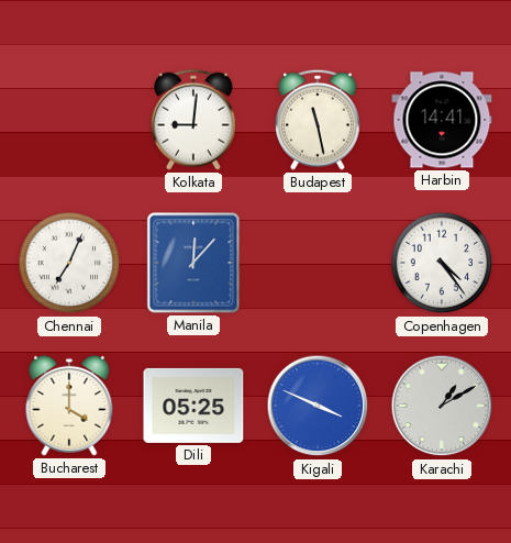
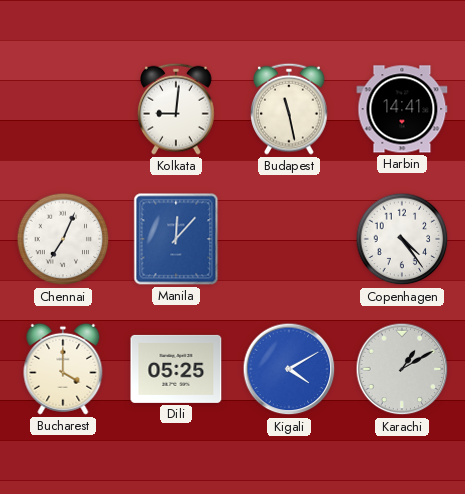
Kigali: 3:49 -> 4:10 (289, 369)
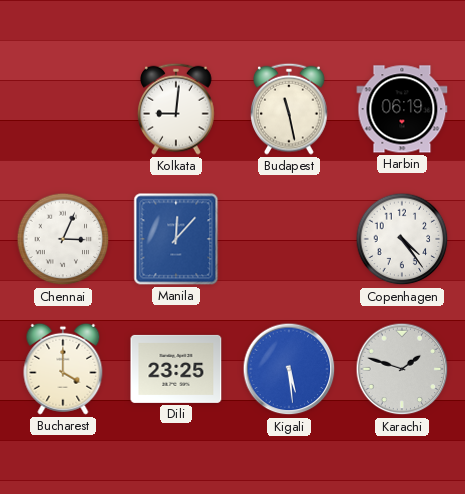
Harbin: 14:41 -> 06:19 (402, 109)
Chennai: 7:04 -> 3:04 (63, 239)
Dili: 05:25 -> 23:25 (176, 369)
Kigali: 4:10 -> 5:29 (289, 369)
Karachi: 1:10 -> 1:48 (402, 369)
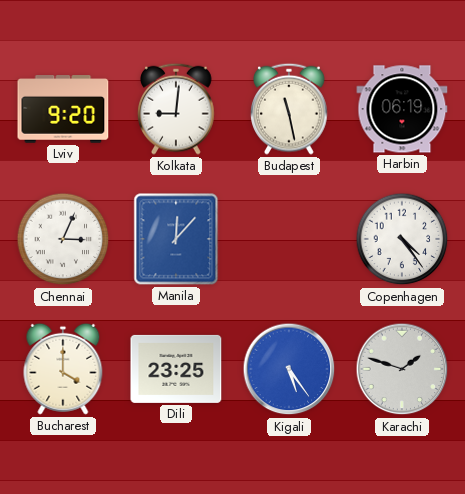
Lviv: none -> 9:20 (63, 109)
Kigali: 5:29 -> 5:24 (289, 369)
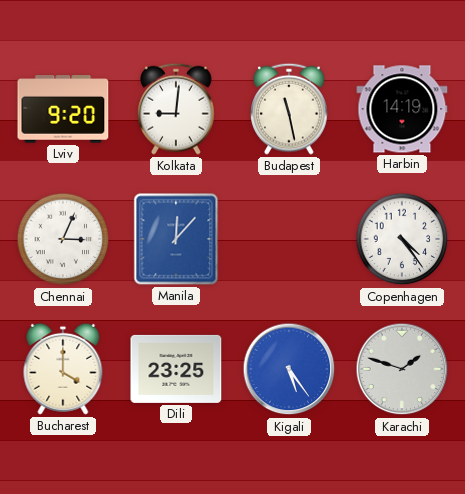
Harbin: 06:19 -> 14:19 (402, 109)
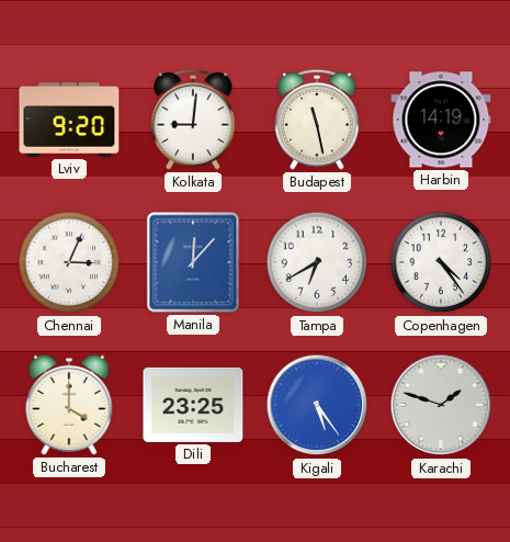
Tampa: none -> 6:40 (317, 262)
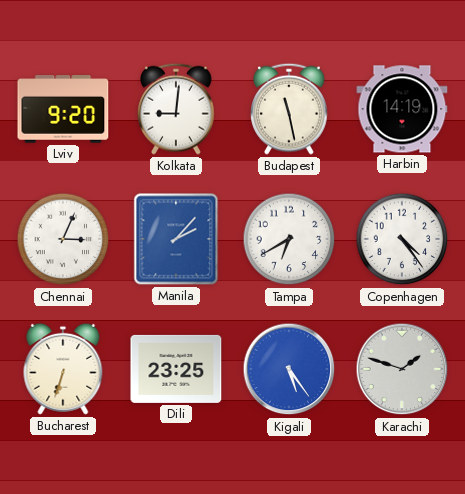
Manila: 12:07 -> 2:07 (176, 239)
Bucharest: 4:00 -> 6:33 (63, 369)
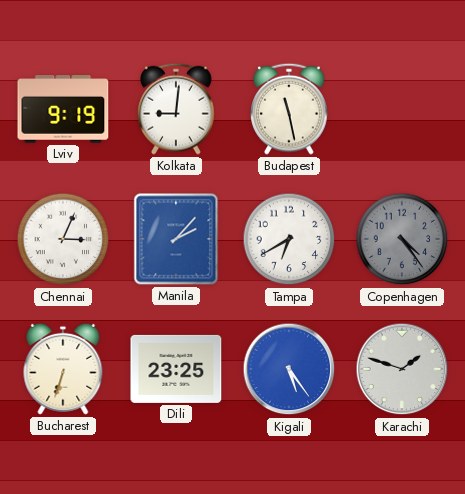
Lviv: 9:20 -> 9:19 (63, 109)
Harbin: 14:19 -> none (402, 109)
Copenhagen dial: white -> grey (402, 239)
